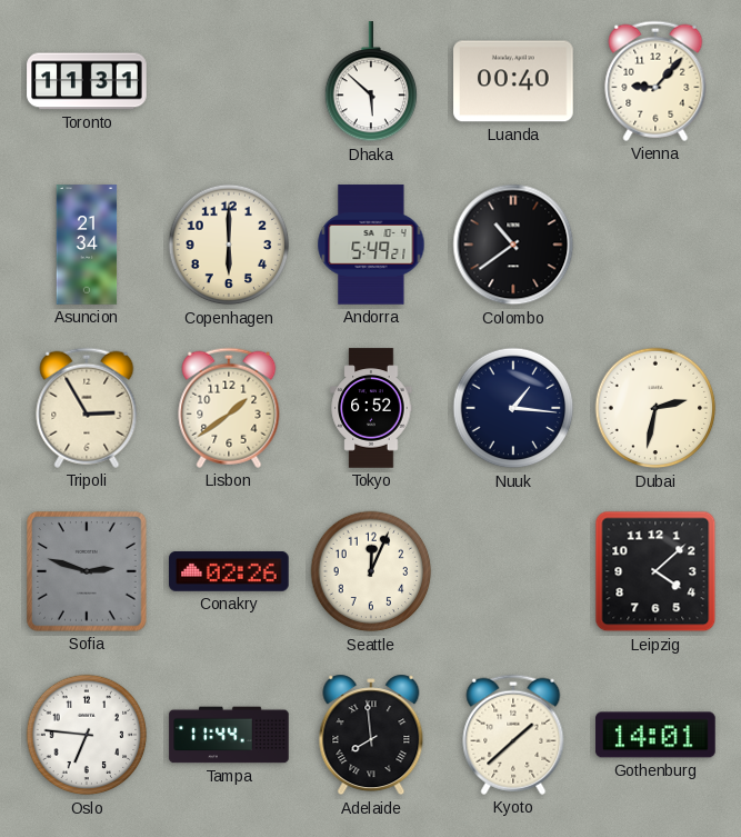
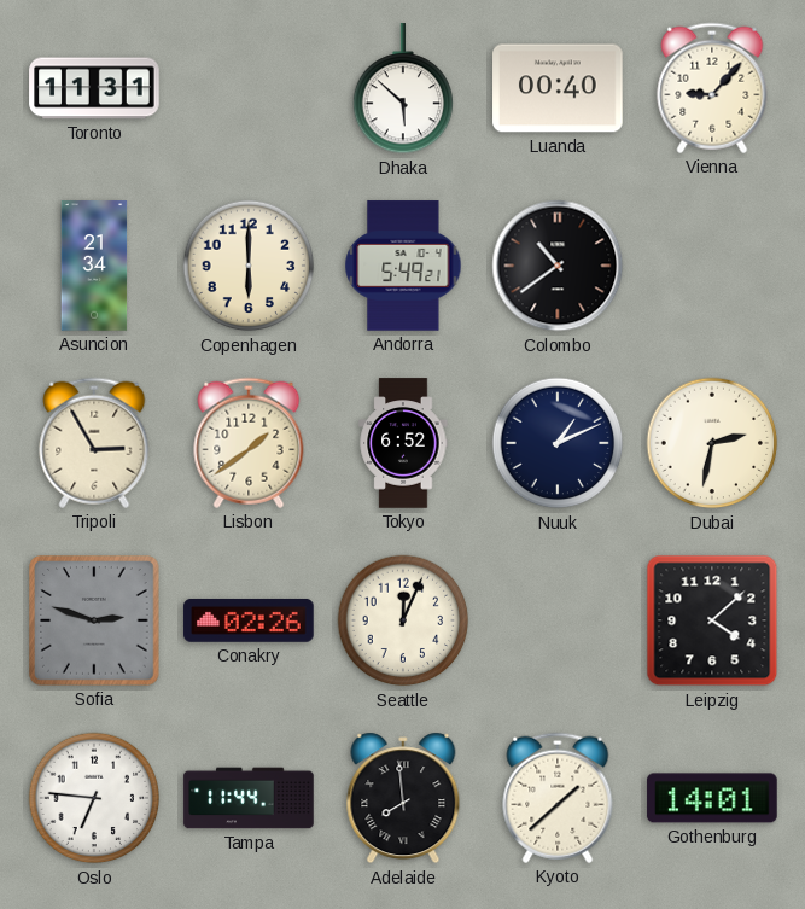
Nuuk: 1:16 -> 1:11 (558, 443)
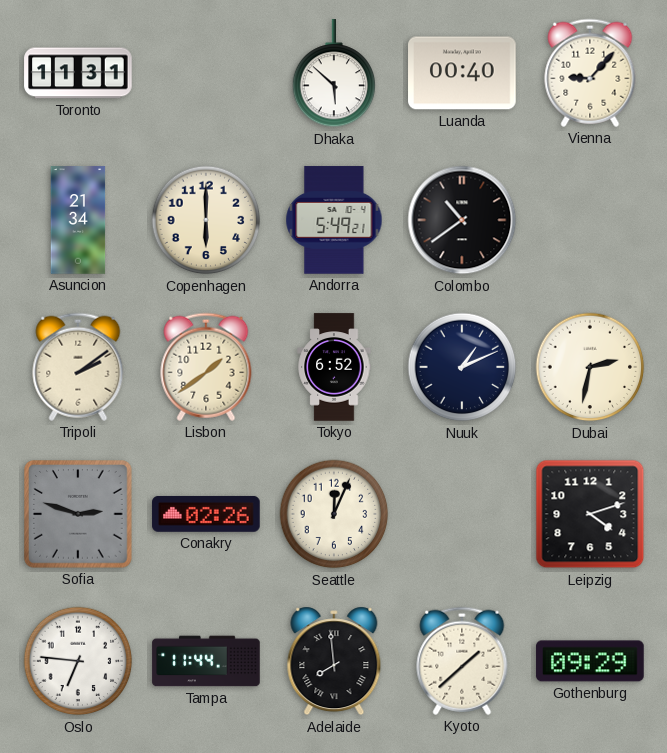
Tripoli: 2:55 -> 2:09 (78, 367)
Leipzig: 4:08 -> 4:12 (590, 514)
Gothenburg: 14:01 -> 09:29 (590, 661)
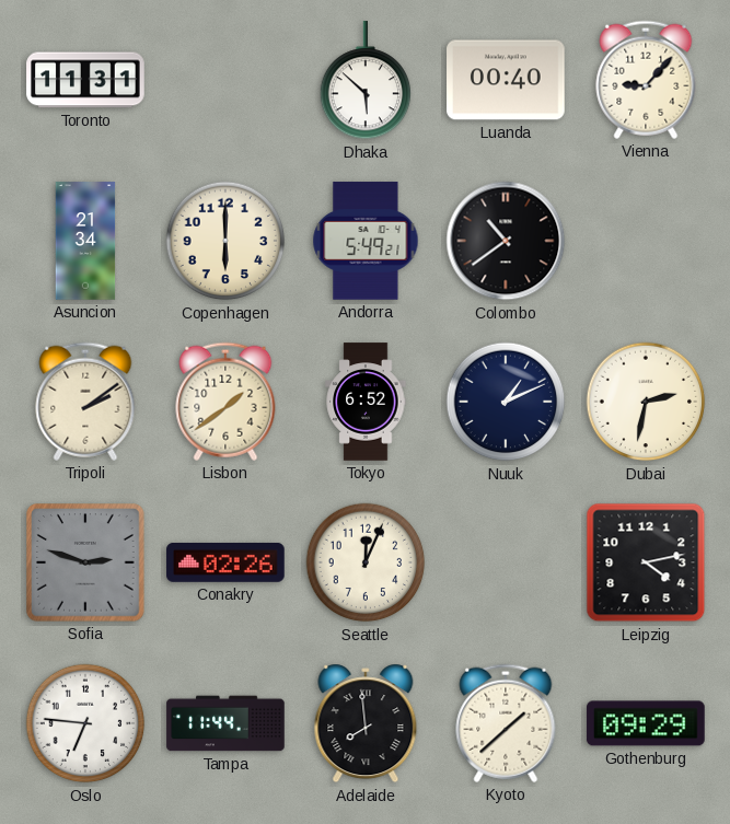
Leipzig: 4:12 -> 4:13 (646, 562)
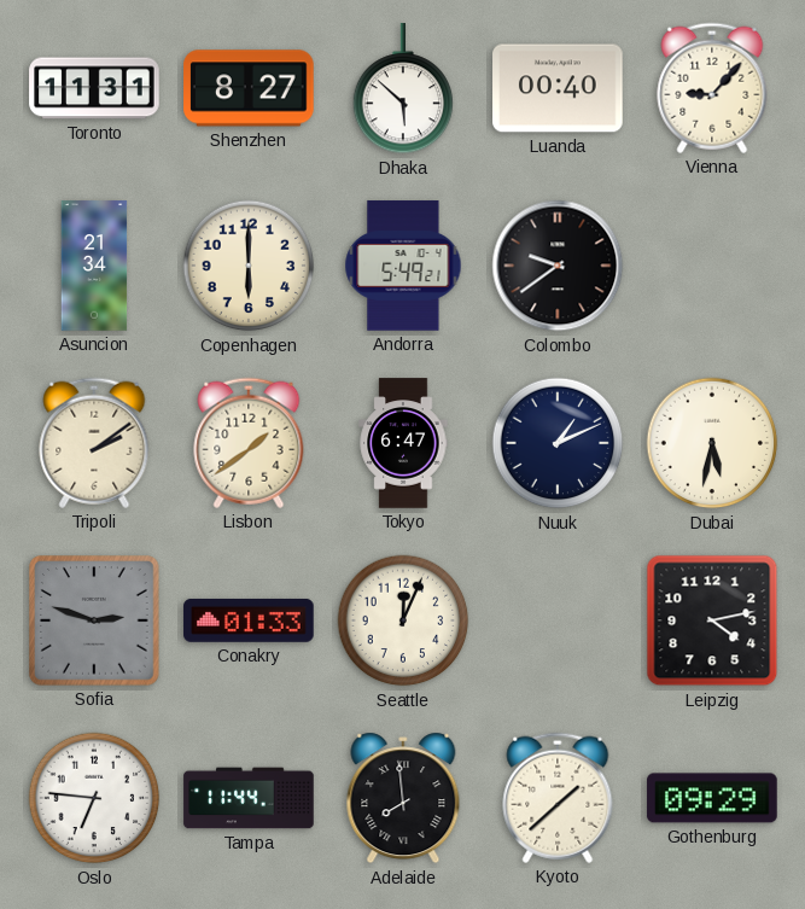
Shenzhen: none -> 8:27 (249, 88)
Colombo: 10:39 -> 9:39 (558, 266)
Tokyo: 6:52 -> 6:47 (403, 443)
Dubai: 2:32 -> 5:32 (712, 443)
Conakry: 02:26 -> 01:33 (249, 620)
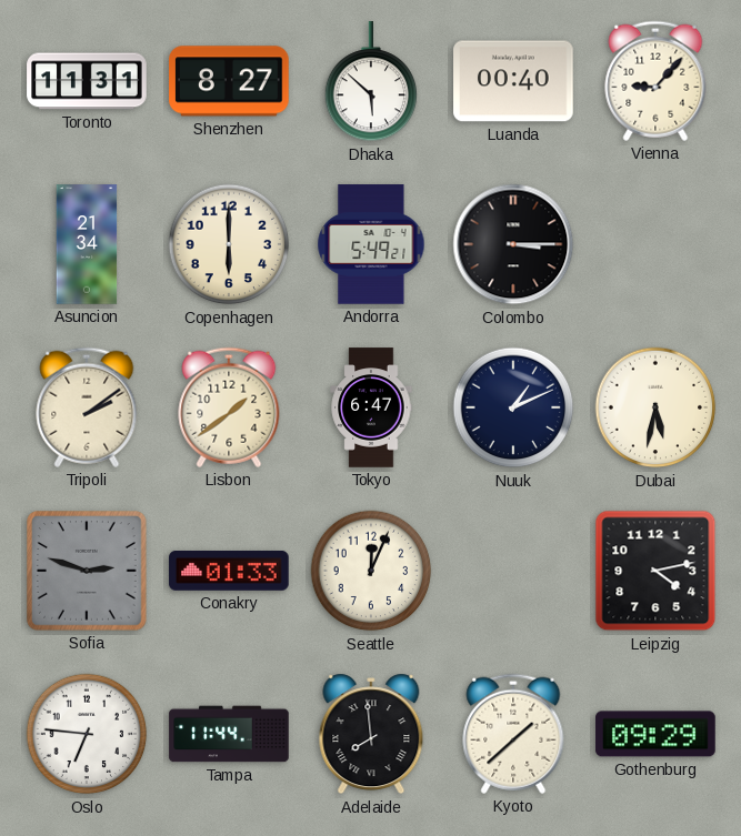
Colombo: 9:39 -> 3:15 (513, 244)
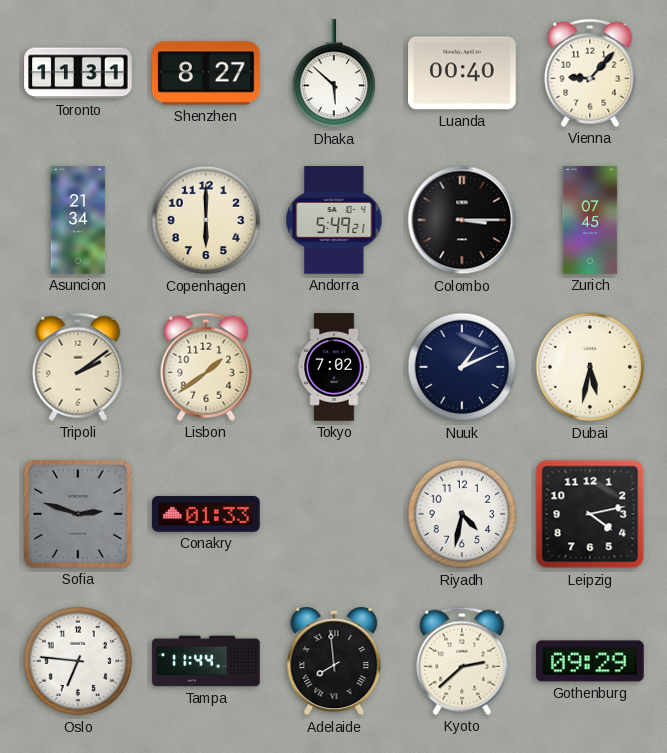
Zurich: none -> 07:45 (590, 220)
Tokyo: 6:47 -> 7:02 (334, 367)
Seattle: 12:04 -> none (371, 571)
Riyadh: none -> 4:32 (462, 514)
Kyoto: 1:38 -> 2:38 (462, 661)
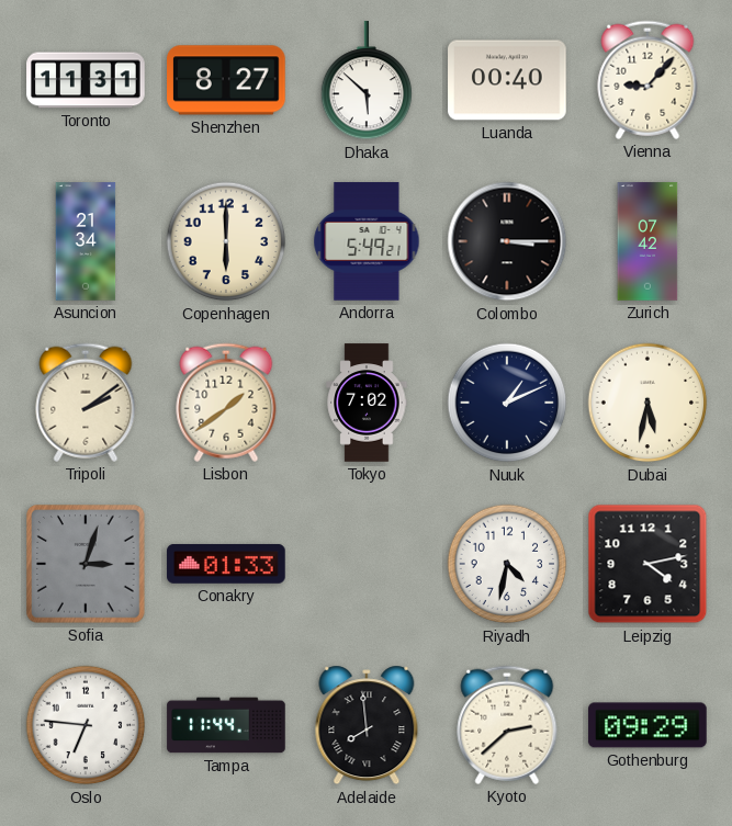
Zurich: 07:45 -> 07:42 (647, 241)
Sofia: 2:48 -> 3:03 (86, 564)
